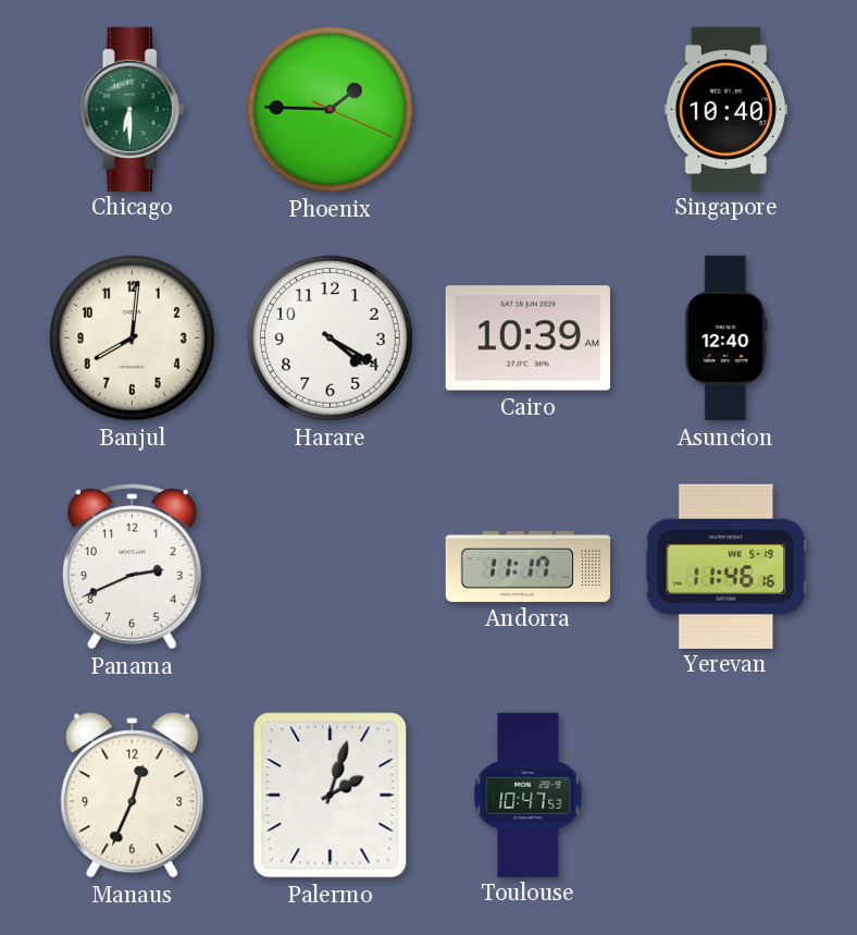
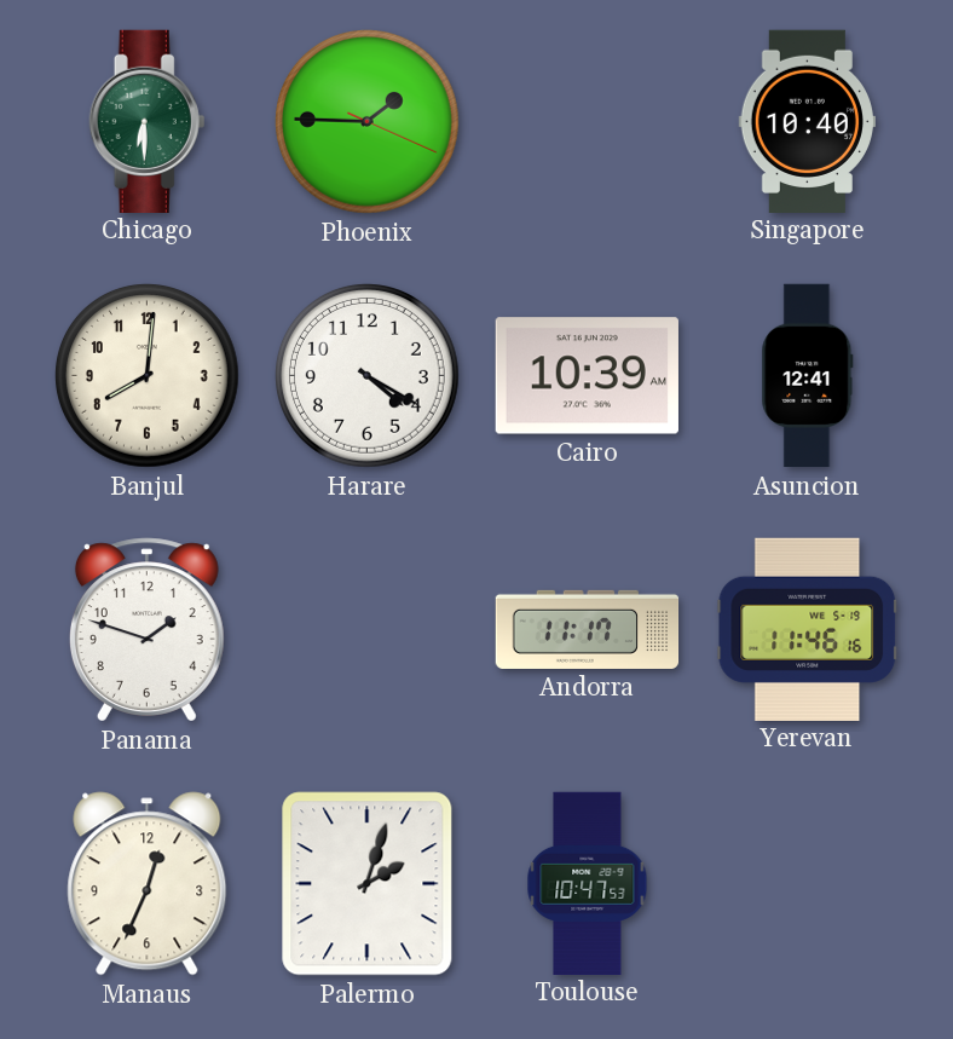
Asuncion: 12:40 -> 12:41 (808, 376)
Panama: 2:41 -> 1:48 (146, 630)
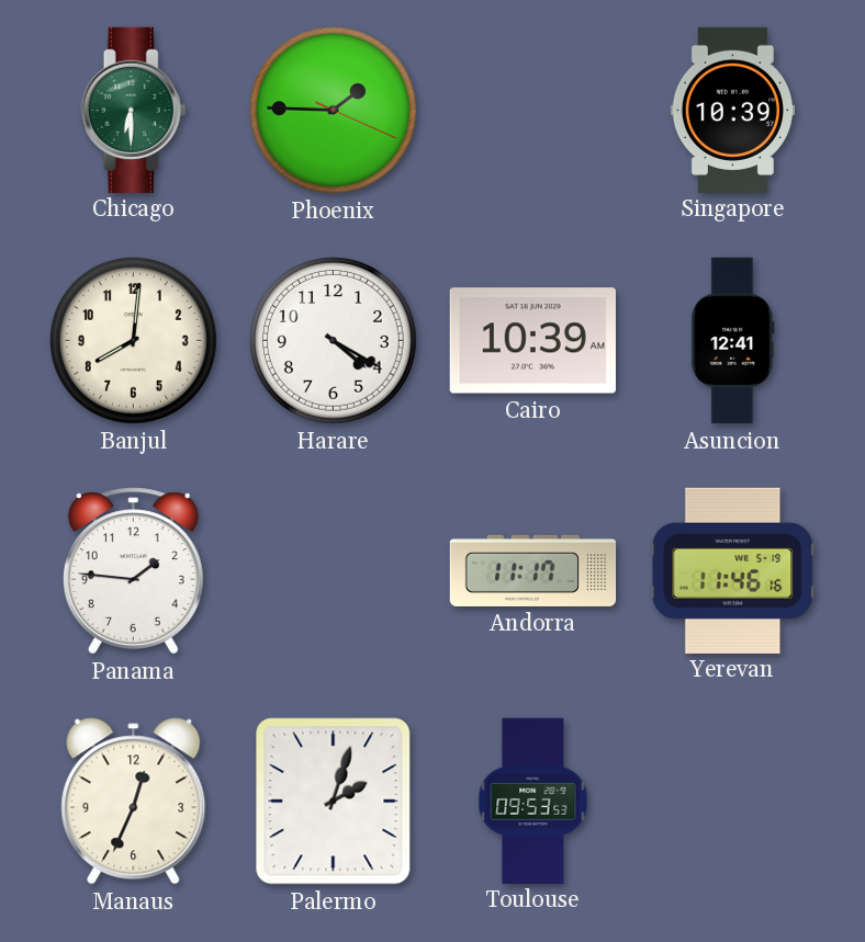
Singapore: 10:40 -> 10:39 (732, 110)
Panama: 1:48 -> 1:46 (133, 571)
Toulouse: 10:47 -> 09:53 (533, 801)
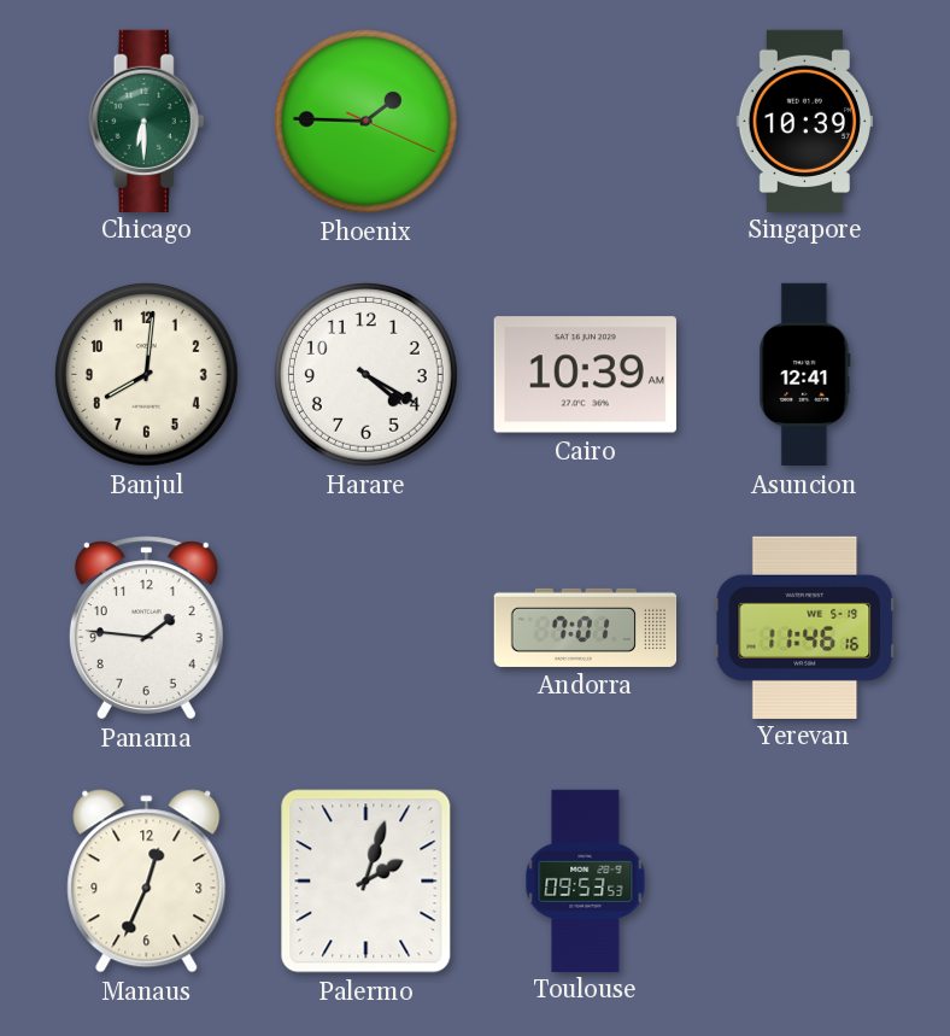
Andorra: 11:17 -> 7:01 (586, 627)
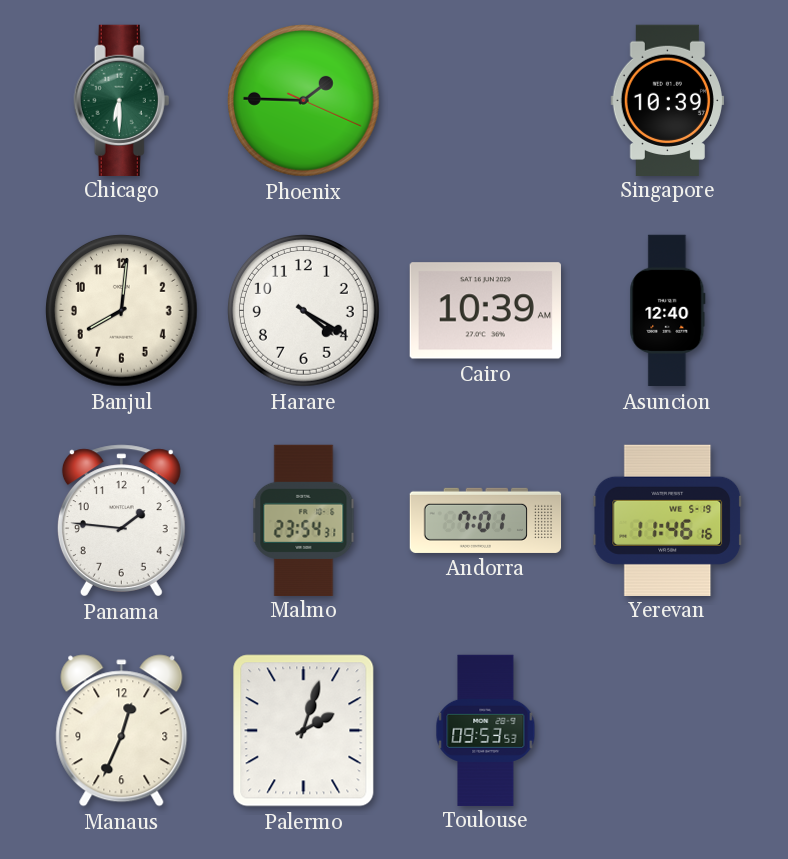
Asuncion: 12:41 -> 12:40 (668, 311)
Malmo: none -> 23:54 (304, 520)
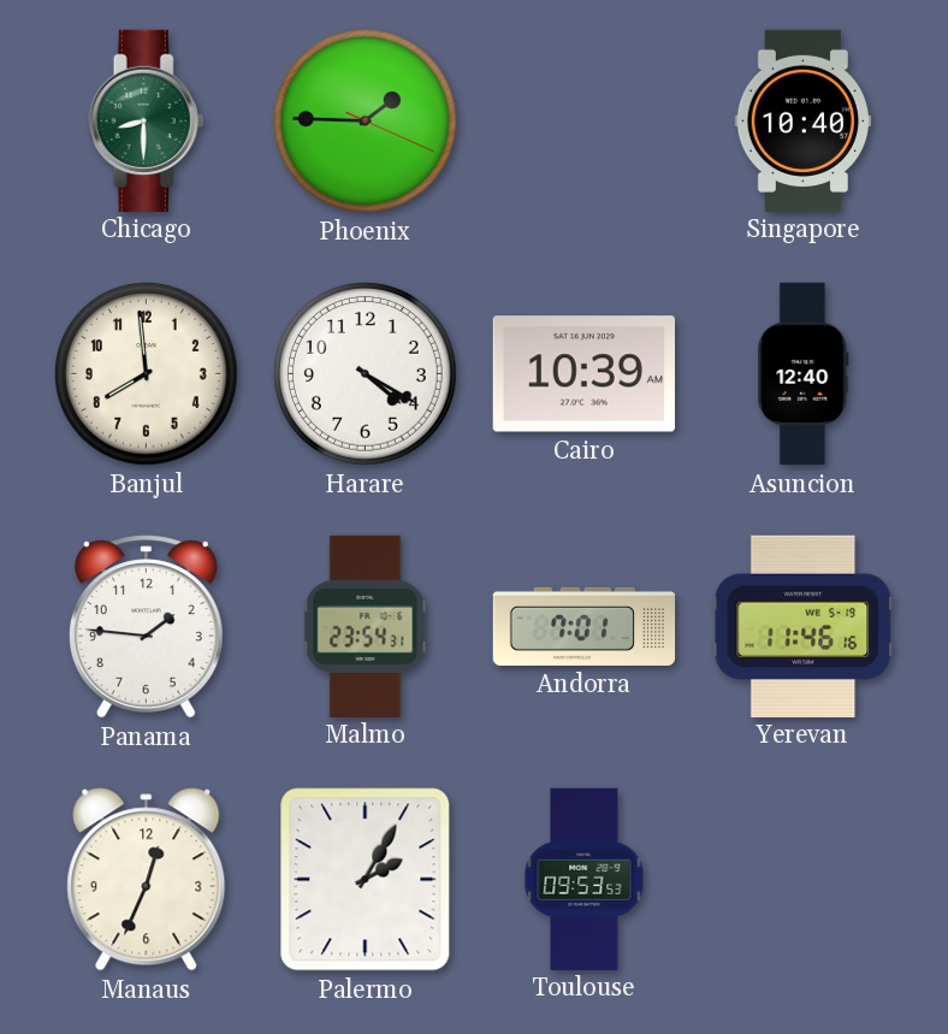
Chicago: 6:30 -> 8:30 (147, 120)
Singapore: 10:39 -> 10:40 (802, 120)
Banjul: 8:01 -> 7:59 (147, 374)
Palermo: 2:03 -> 2:05 (366, 880)
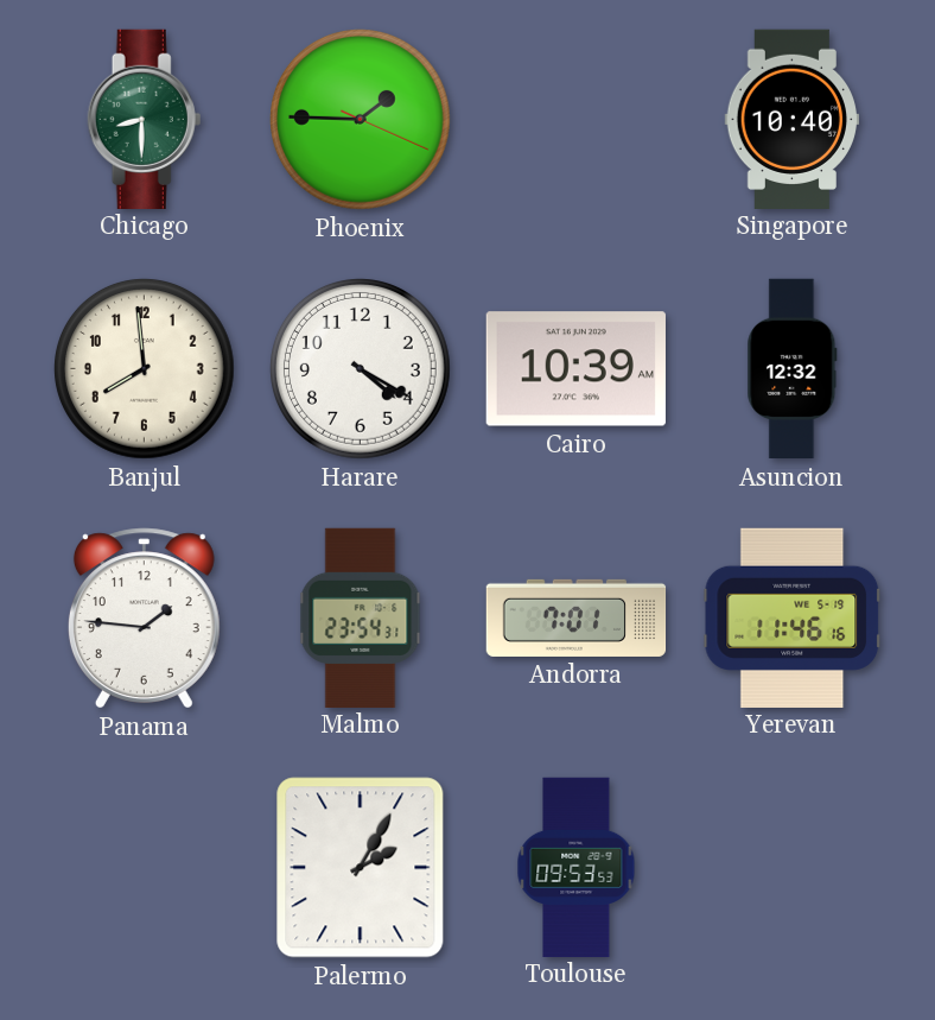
Asuncion: 12:40 -> 12:32 (793, 369)
Manaus: 12:34 -> none (147, 880)
